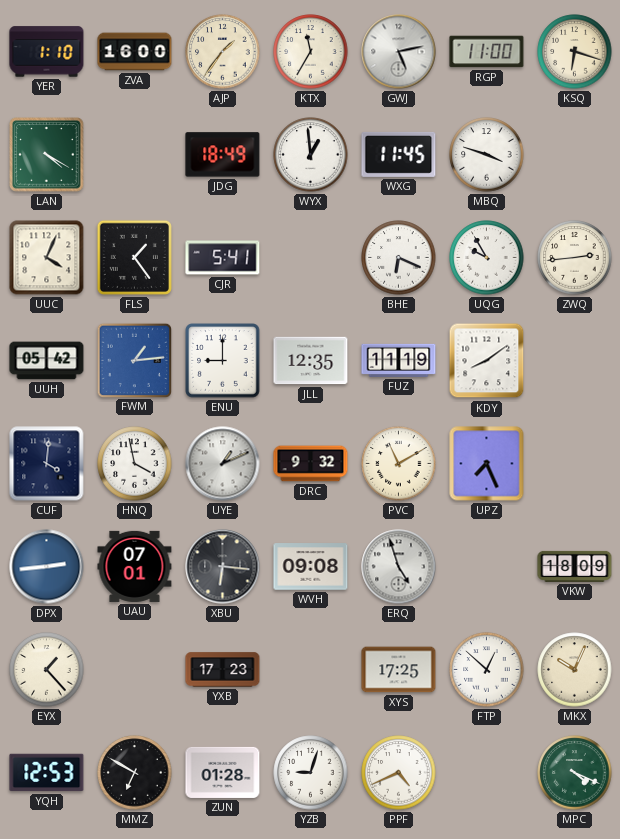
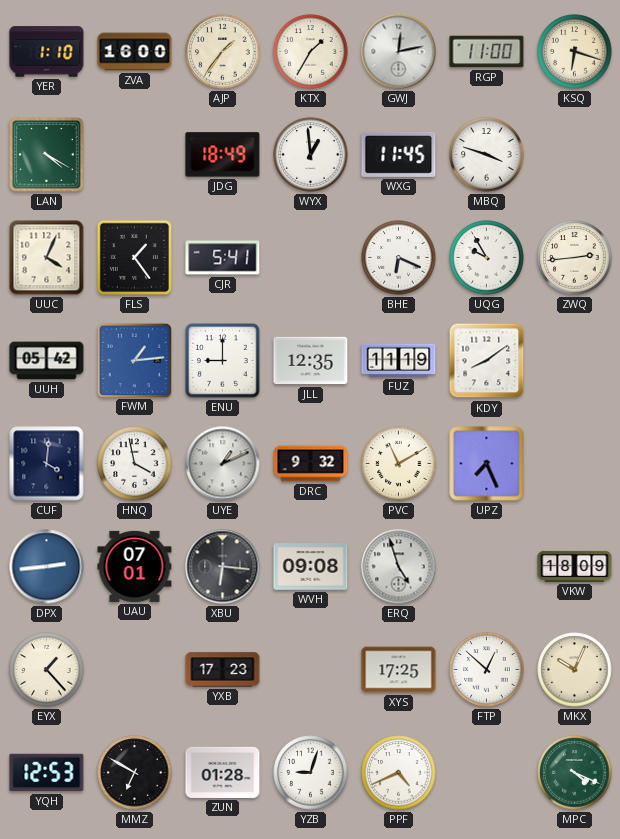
KTX: 11:35 -> 1:35 (311, 52)
GWJ: 5:13 -> 12:13 (399, 52)
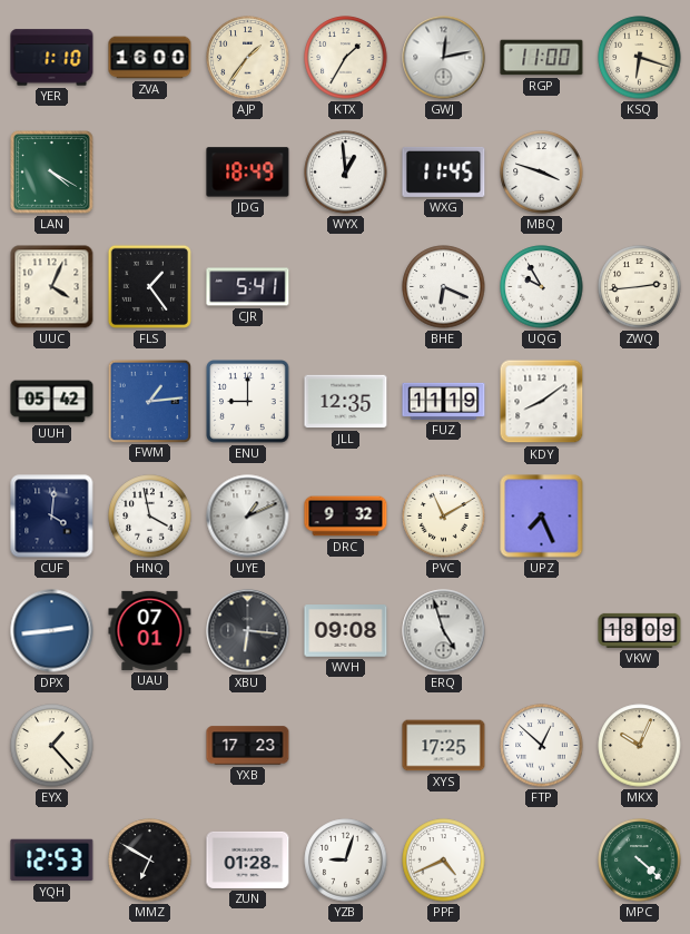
MPC: 4:19 -> 4:22 (640, 861)
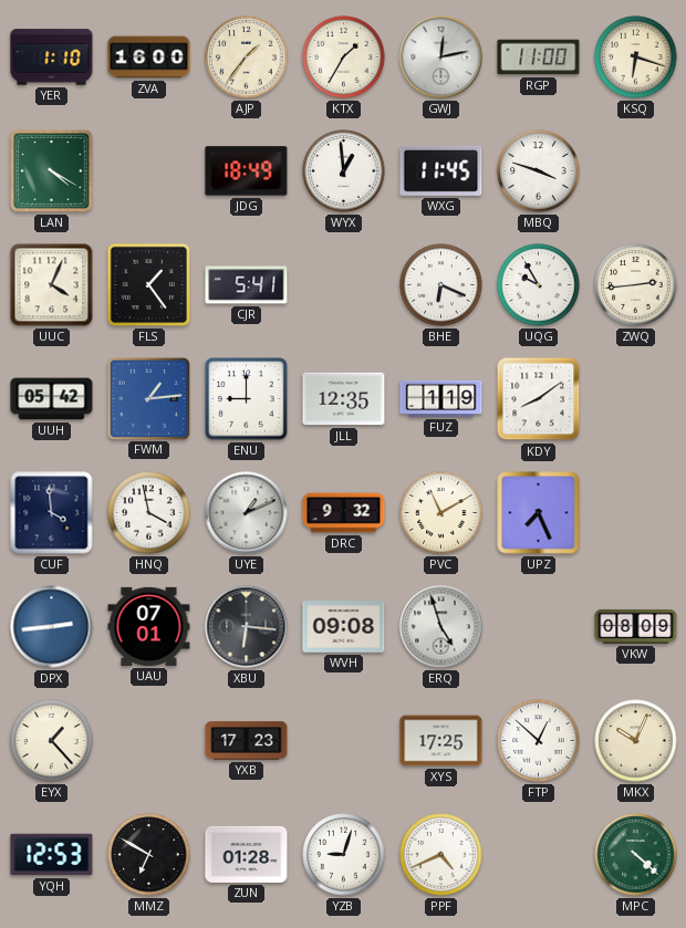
FUZ: 11:19 -> 1:19 (441, 398)
CUF: 4:01 -> 3:59 (52, 513)
VKW: 18:09 -> 08:09 (636, 626)
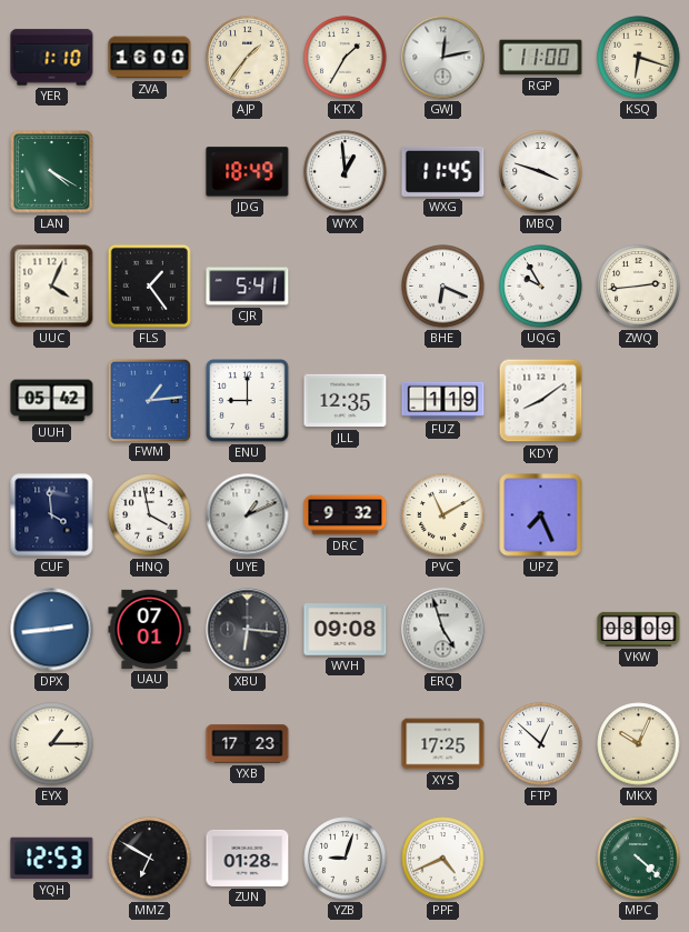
EYX: 1:23 -> 1:15 (52, 744)
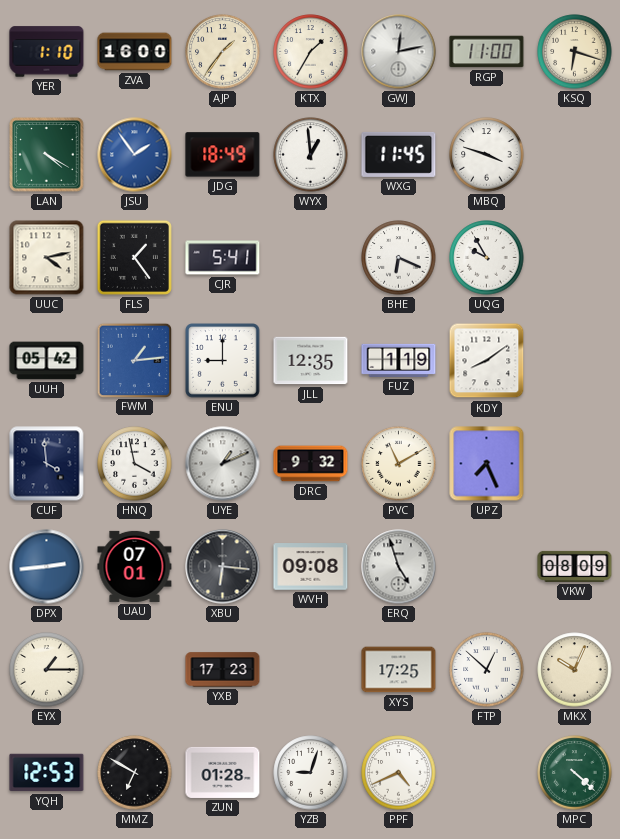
JSU: none -> 1:54 (135, 155)
UUC: 4:04 -> 4:13 (47, 258)
ZWQ: 2:44 -> none (639, 287)
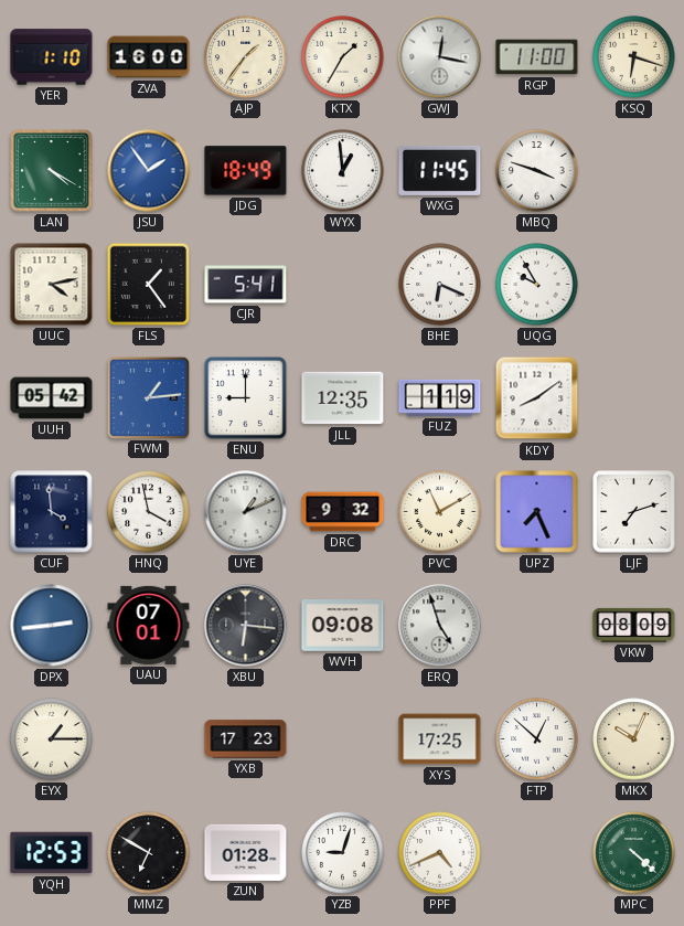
GWJ: 12:13 -> 12:17 (440, 57)
LJF: none -> 7:12 (634, 512)
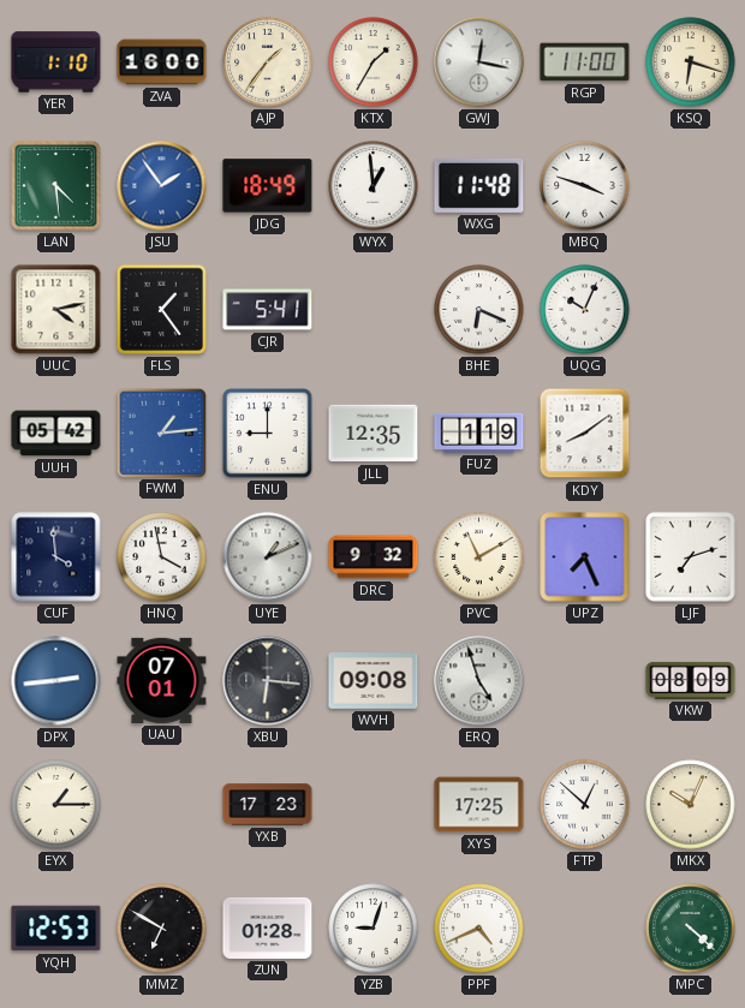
LAN: 4:20 -> 4:29 (56, 186)
WXG: 11:45 -> 11:48 (479, 185)
UQG: 9:55 -> 10:04 (585, 310)
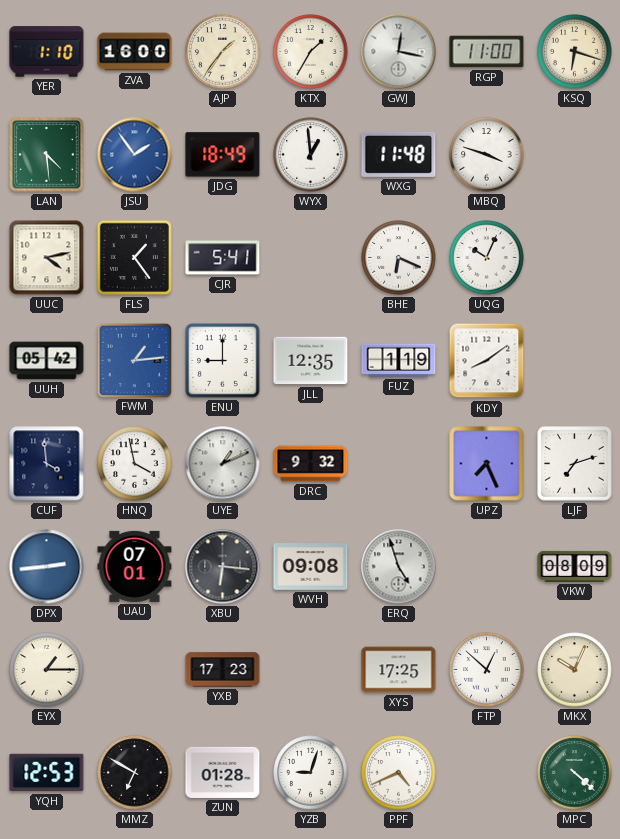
PVC: 11:10 -> none (479, 557)
